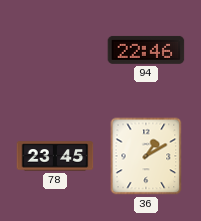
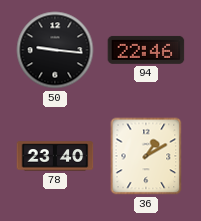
50: none -> 9:16 (55, 50)
78: 23:45 -> 23:40 (55, 156)
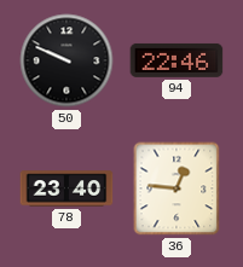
50: 9:16 -> 9:49 (66, 60)
36: 1:10 -> 12:46 (177, 188)
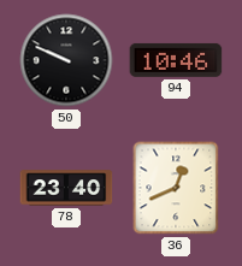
94: 22:46 -> 10:46 (176, 60)
36: 12:46 -> 12:41 (176, 188)
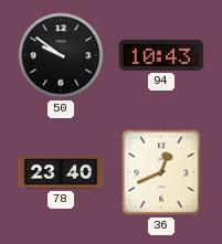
50: 9:49 -> 9:51 (61, 55)
94: 10:46 -> 10:43 (161, 55)
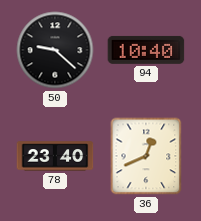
50: 9:51 -> 9:22 (55, 50)
94: 10:43 -> 10:40 (146, 50)
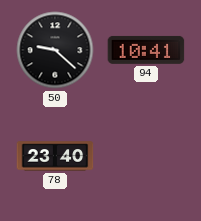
94: 10:40 -> 10:41 (146, 50)
36: 12:41 -> none (146, 156)
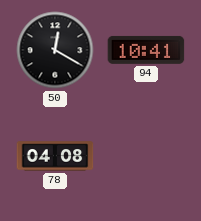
50: 9:22 -> 12:20 (55, 50)
78: 23:40 -> 04:08 (55, 156)
